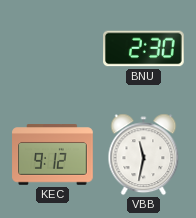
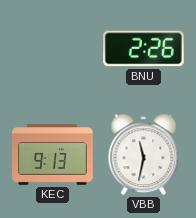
BNU: 2:30 -> 2:26 (144, 49)
KEC: 9:12 -> 9:13 (53, 155)
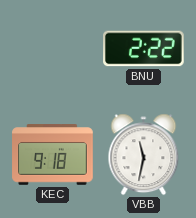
BNU: 2:26 -> 2:22 (144, 49)
KEC: 9:13 -> 9:18 (53, 155)
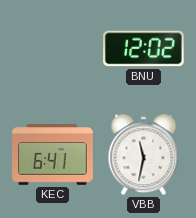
BNU: 2:22 -> 12:02 (144, 49)
KEC: 9:18 -> 6:41 (53, 155)
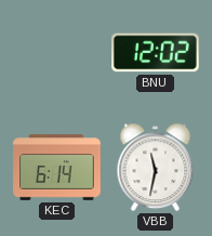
KEC: 6:41 -> 6:14 (57, 168)
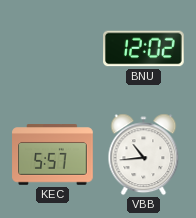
KEC: 6:14 -> 5:57 (53, 155)
VBB: 11:32 -> 10:44 (144, 155)
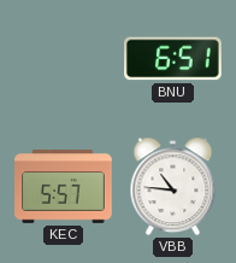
BNU: 12:02 -> 6:51 (173, 59)
VBB: 10:44 -> 10:46 (173, 187)
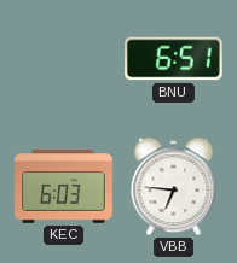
KEC: 5:57 -> 6:03 (64, 187)
VBB: 10:46 -> 6:46 (174, 187)
